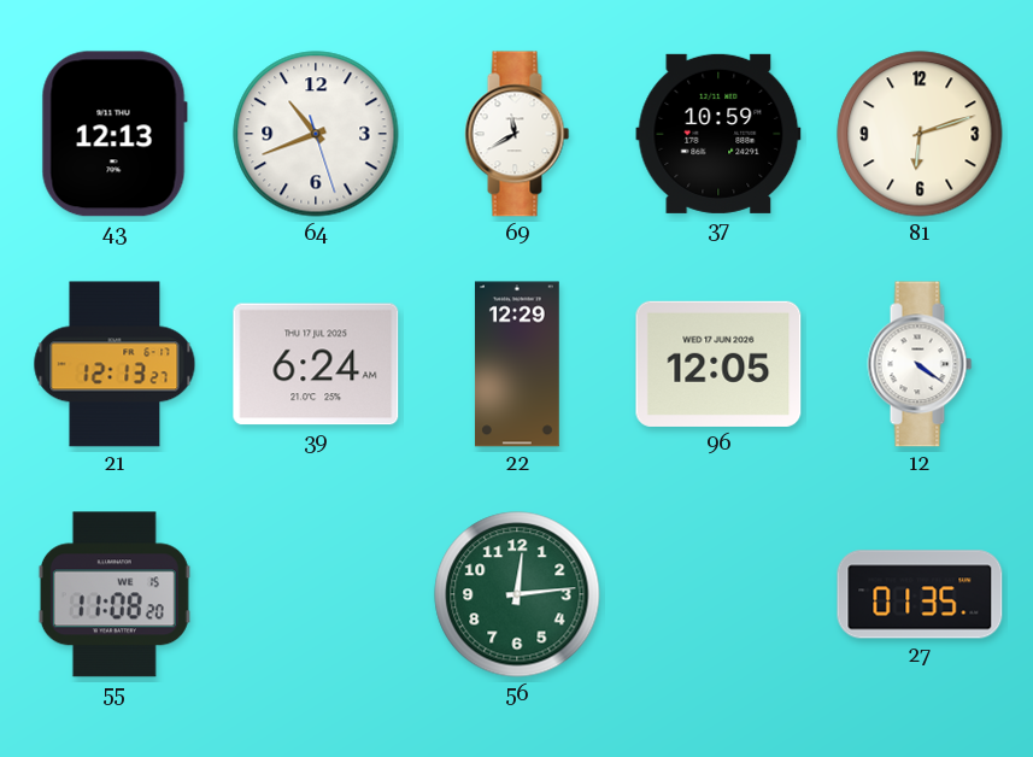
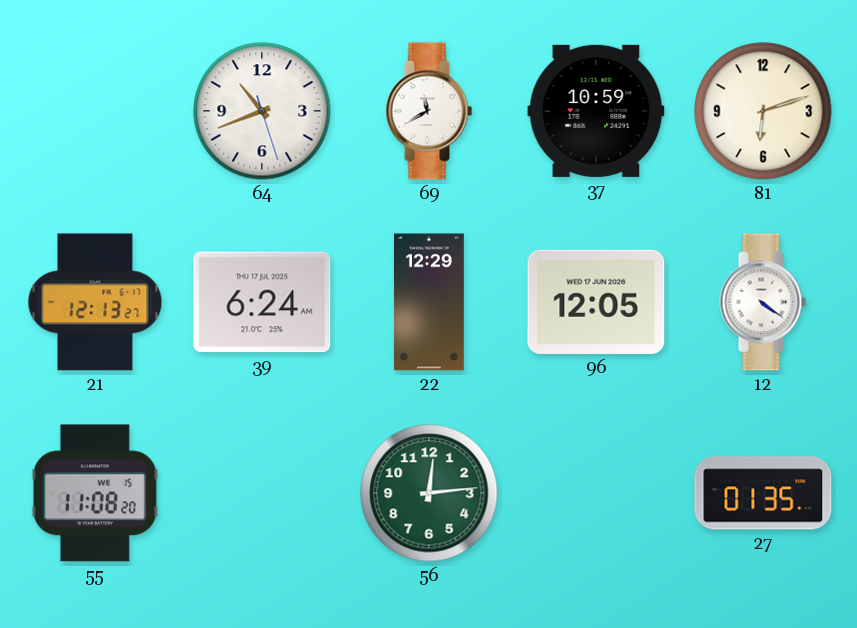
43: 12:13 -> none (115, 134)
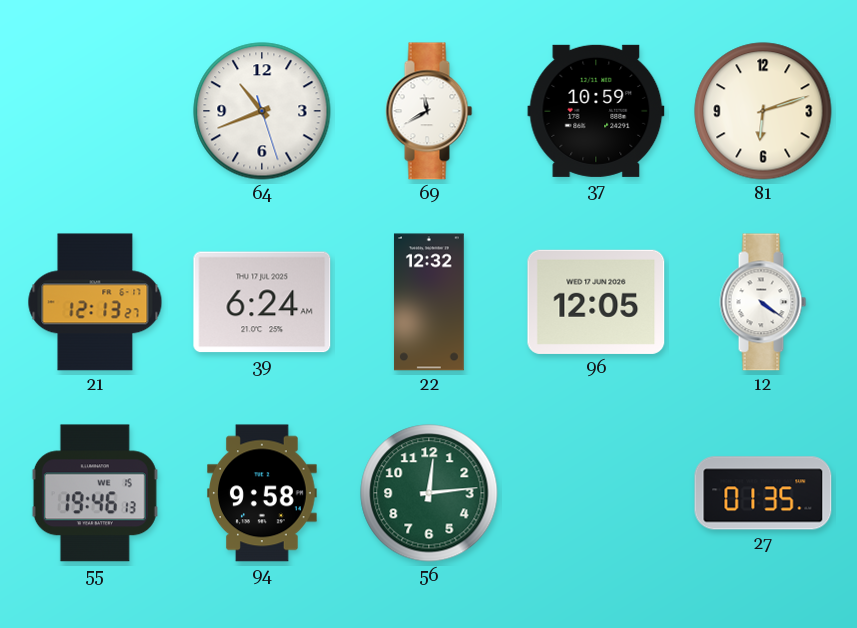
22: 12:29 -> 12:32 (429, 302)
55: 11:08 -> 19:46 (95, 493)
94: none -> 9:58 (262, 493)
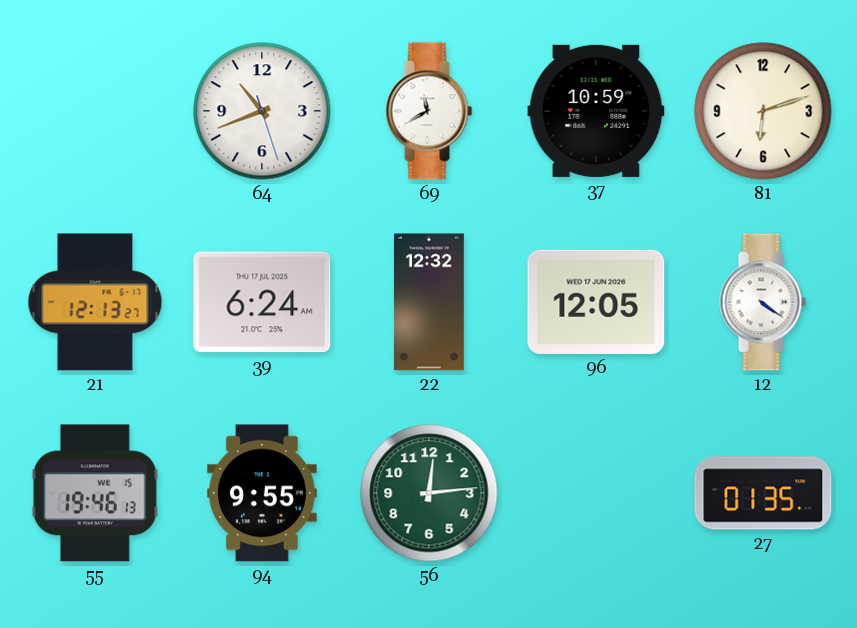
94: 9:58 -> 9:55 (262, 493)
